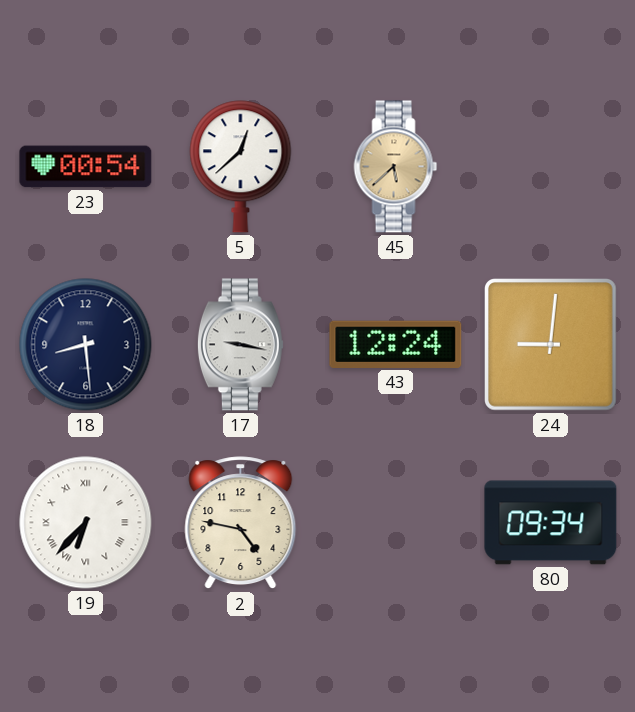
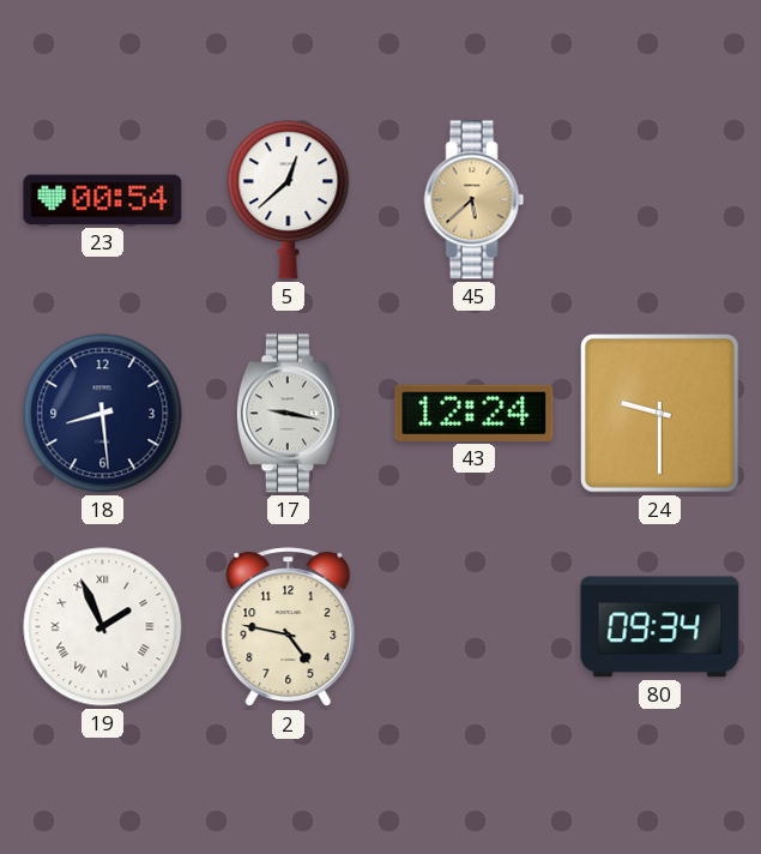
24: 9:01 -> 9:30 (660, 414)
19: 6:37 -> 1:56 (103, 627)
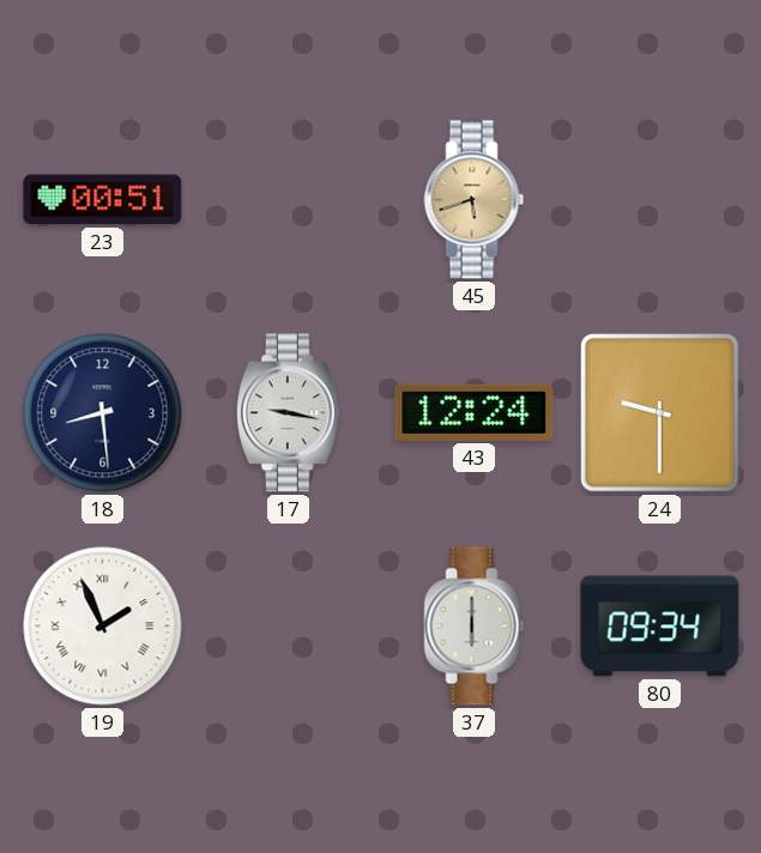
23: 00:54 -> 00:51 (103, 200)
5: 12:38 -> none (289, 200)
45: 5:38 -> 5:42 (475, 200)
2: 4:47 -> none (289, 627)
37: none -> 6:00 (475, 627)
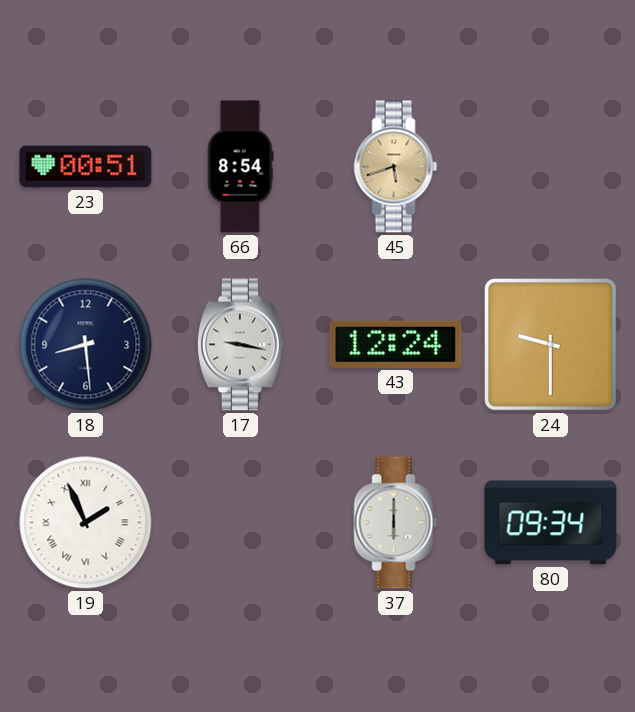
66: none -> 8:54 (241, 167)
